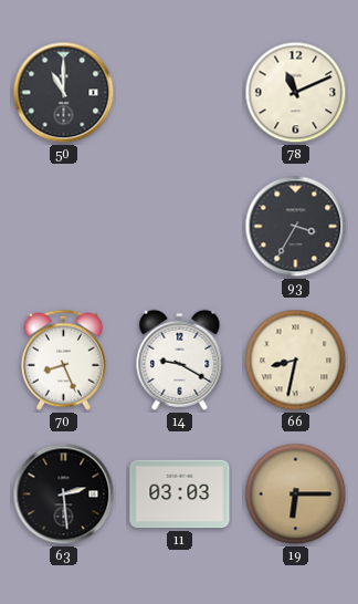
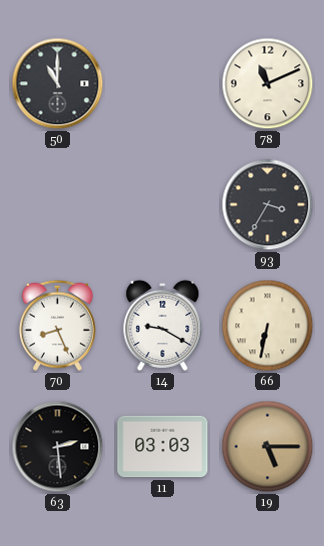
66: 8:32 -> 6:32 (268, 326)
19: 6:15 -> 5:15 (268, 447)
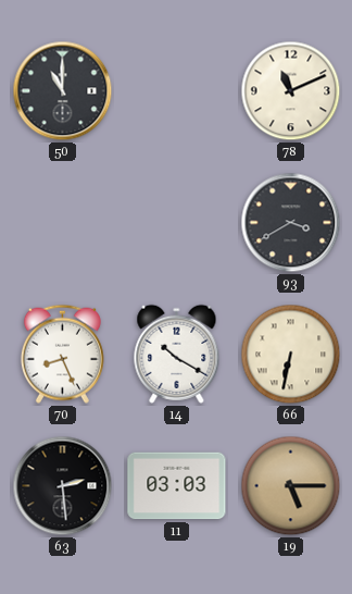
93: 3:35 -> 3:40 (291, 223)
14: 9:20 -> 10:20 (177, 354)
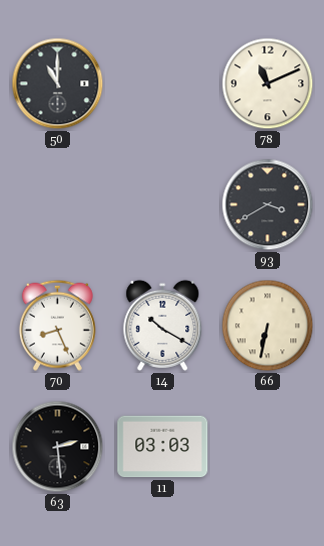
19: 5:15 -> none (291, 486)
